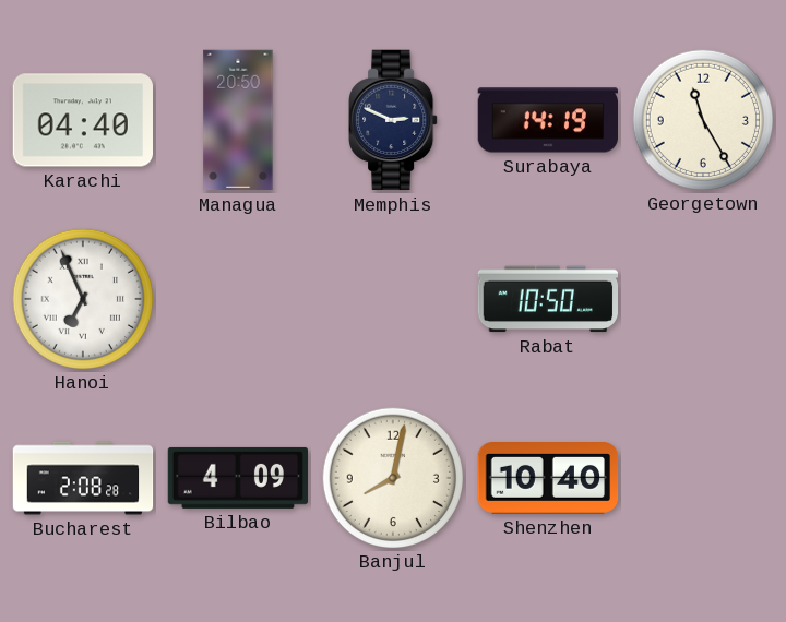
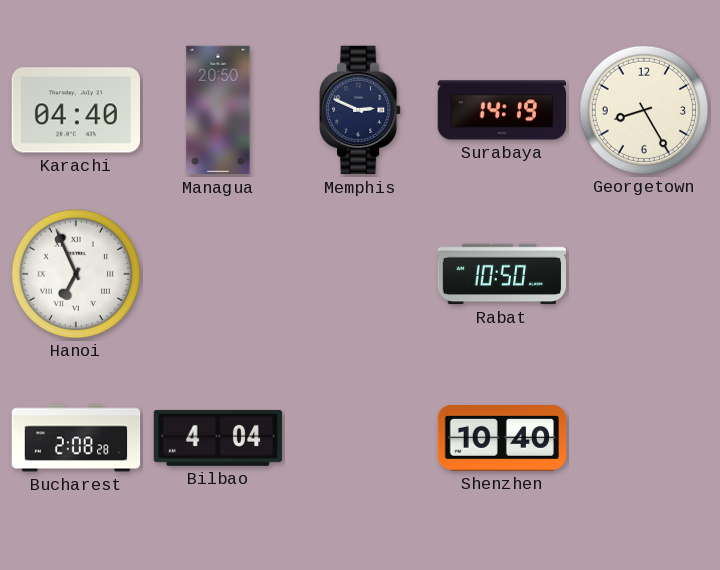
Georgetown: 11:25 -> 8:25 (643, 109)
Bilbao: 4:09 -> 4:04 (218, 438)
Banjul: 8:02 -> none (392, 477)
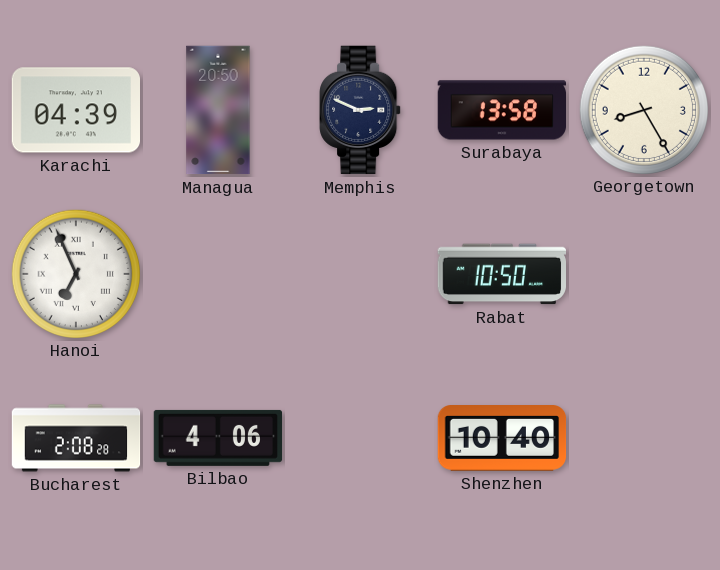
Karachi: 04:40 -> 04:39 (75, 110)
Surabaya: 14:19 -> 13:58 (502, 110)
Bilbao: 4:04 -> 4:06 (218, 438)
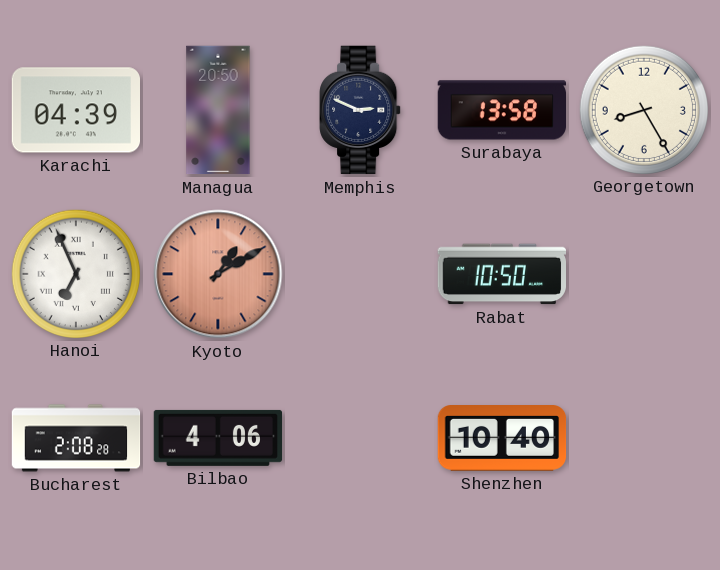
Kyoto: none -> 1:10 (218, 274)
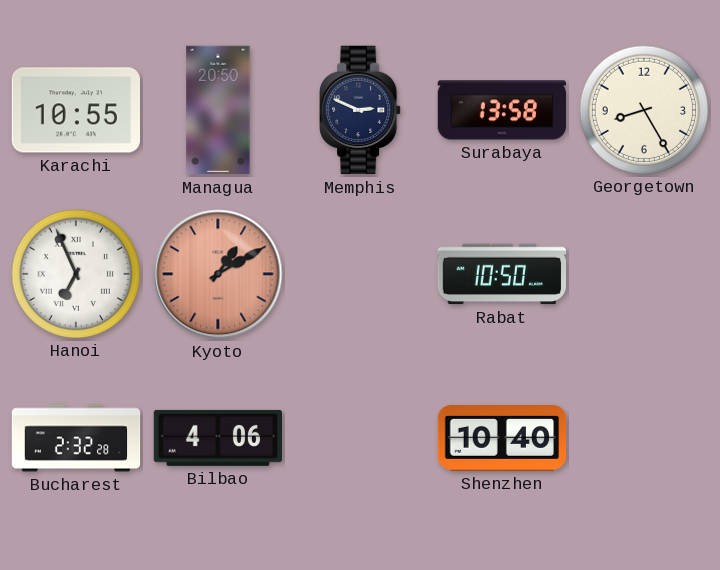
Karachi: 04:39 -> 10:55 (75, 110)
Bucharest: 2:08 -> 2:32 (76, 438)
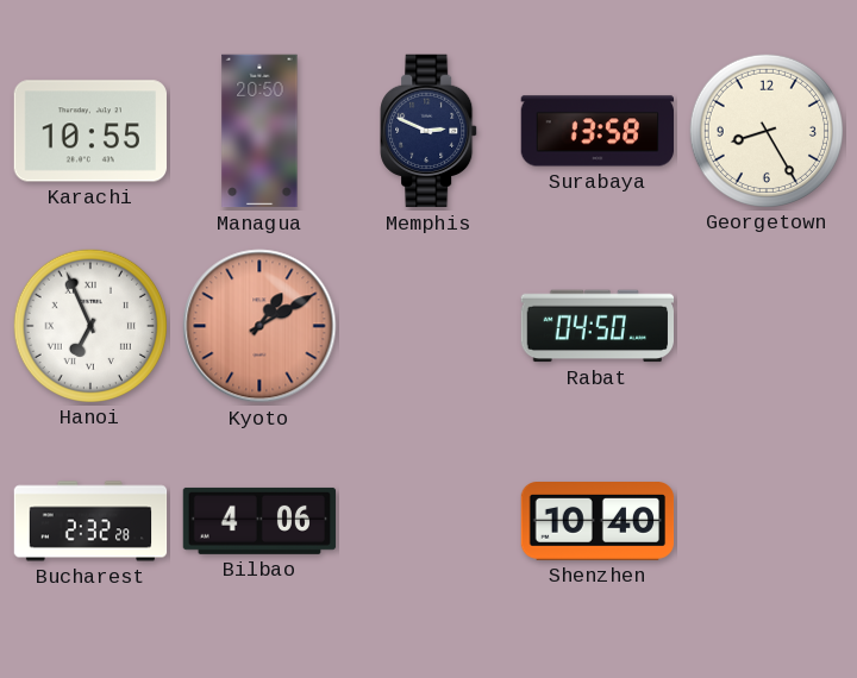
Rabat: 10:50 -> 04:50 (596, 326)
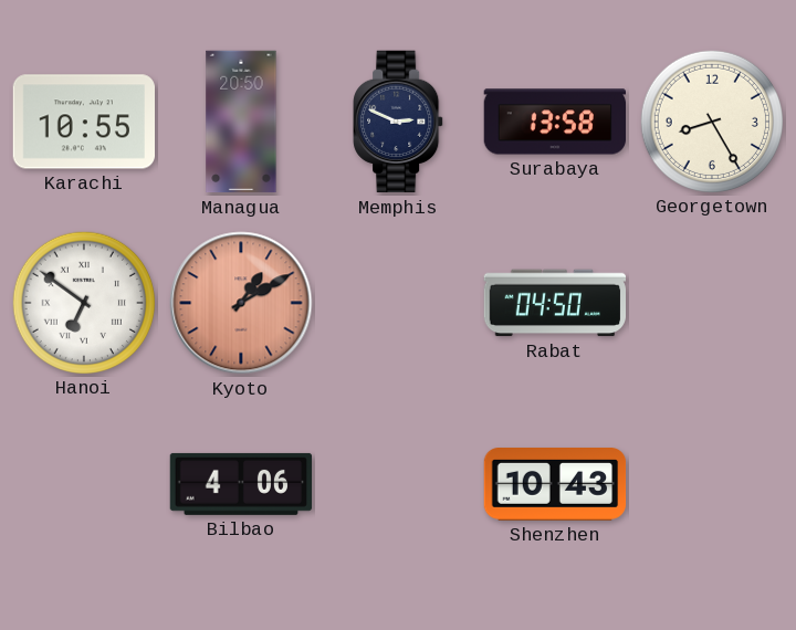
Hanoi: 6:56 -> 6:51 (83, 302)
Bucharest: 2:32 -> none (90, 521)
Shenzhen: 10:40 -> 10:43 (555, 485)
